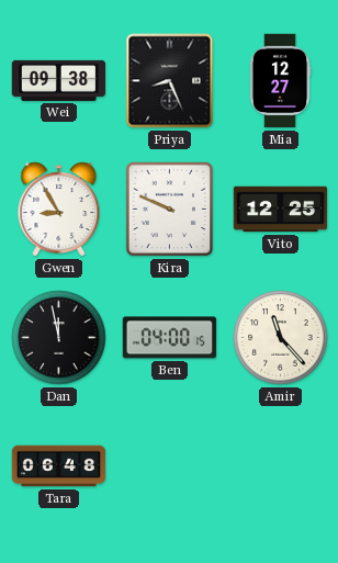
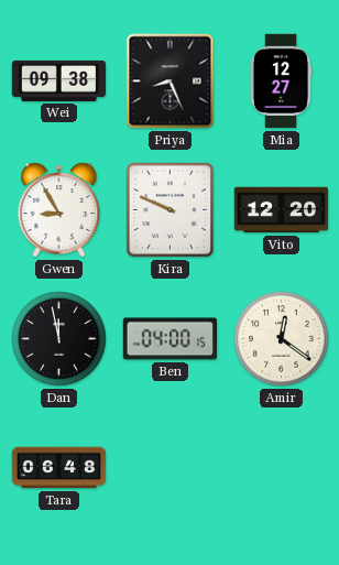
Vito: 12:25 -> 12:20 (282, 210)
Amir: 11:23 -> 12:21 (282, 339)
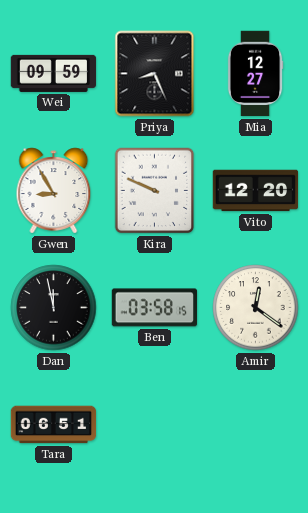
Wei: 09:38 -> 09:59 (54, 73)
Ben: 04:00 -> 03:58 (155, 308)
Tara: 06:48 -> 06:51 (54, 425)
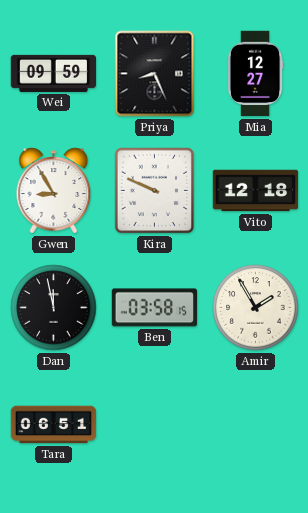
Vito: 12:20 -> 12:18 (256, 191)
Amir: 12:21 -> 1:55 (256, 308)
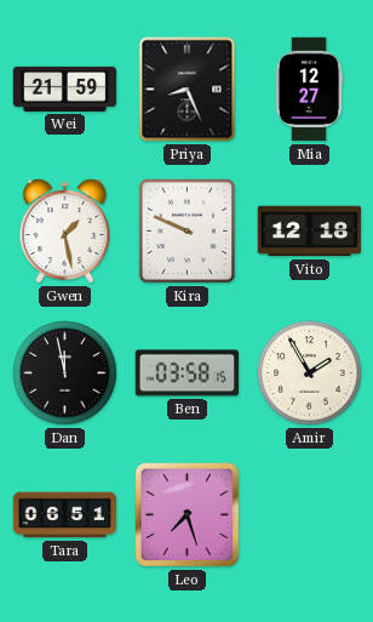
Wei: 09:59 -> 21:59 (65, 89)
Gwen: 8:55 -> 1:28 (65, 232)
Leo: none -> 7:27 (188, 515)
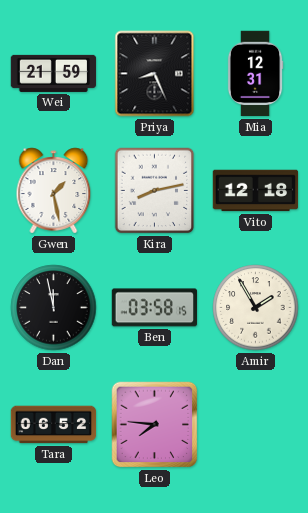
Mia: 12:27 -> 12:31 (255, 74)
Kira: 9:49 -> 8:13 (155, 191)
Tara: 06:51 -> 06:52 (54, 425)
Leo: 7:27 -> 7:46 (155, 425)
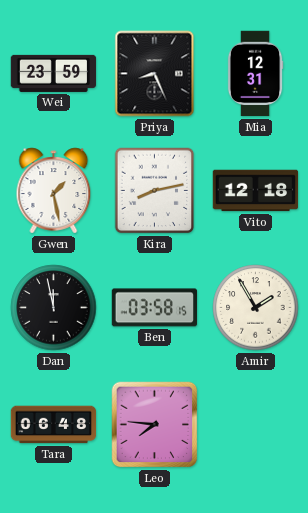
Wei: 21:59 -> 23:59 (54, 73)
Tara: 06:52 -> 06:48 (54, 425)
